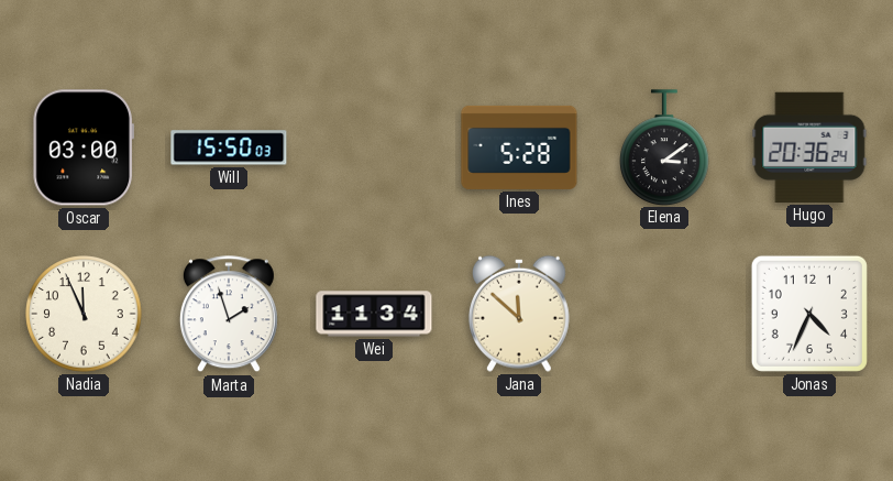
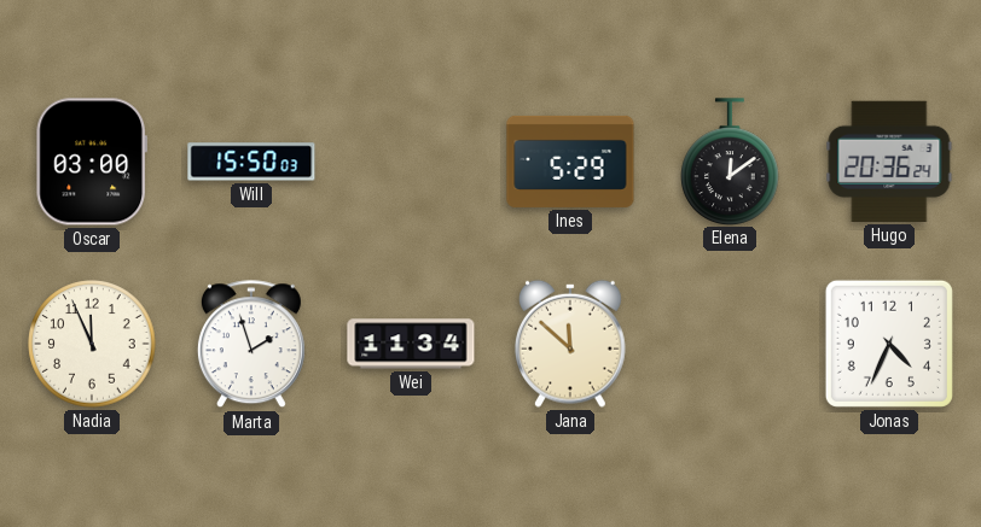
Ines: 5:28 -> 5:29 (570, 162)
Elena: 3:09 -> 12:09 (731, 162)
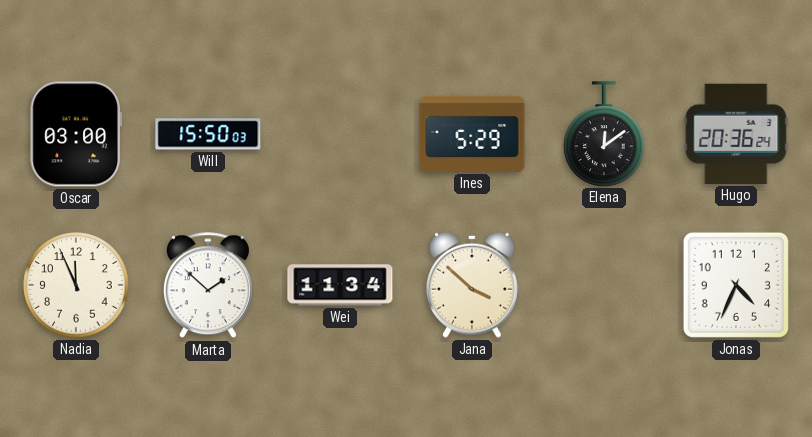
Marta: 1:57 -> 1:52 (208, 286)
Jana: 11:52 -> 3:52 (472, 285)
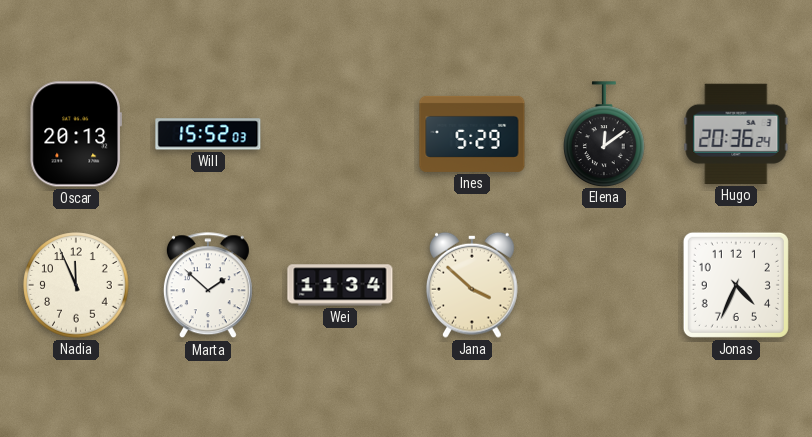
Oscar: 03:00 -> 20:13 (75, 134)
Will: 15:50 -> 15:52 (208, 134)
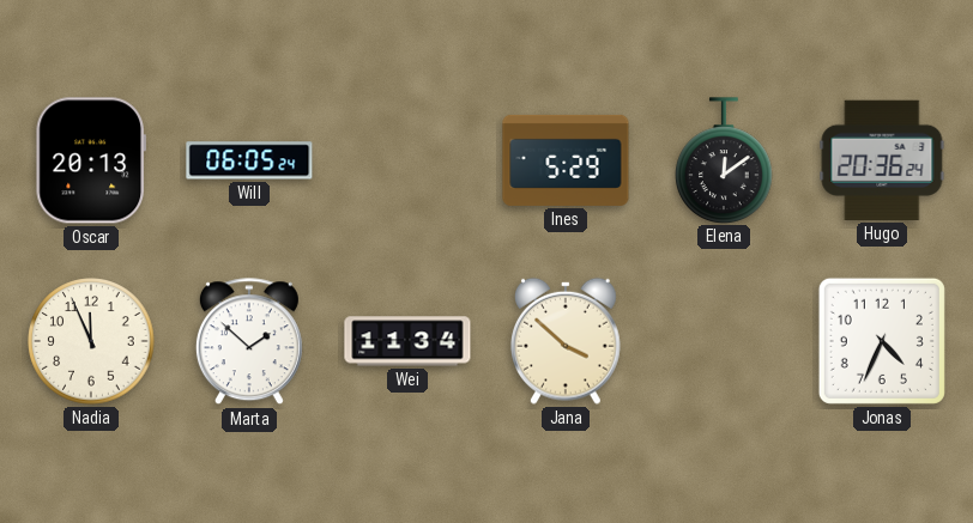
Will: 15:52 -> 06:05 (249, 160)
